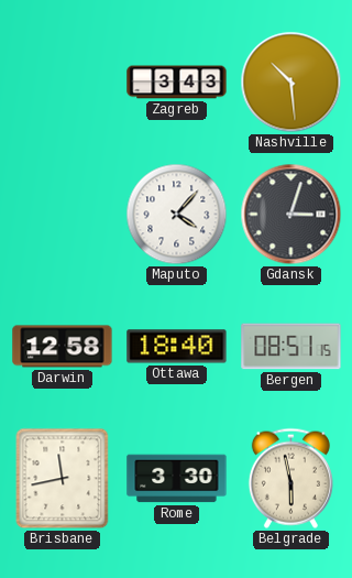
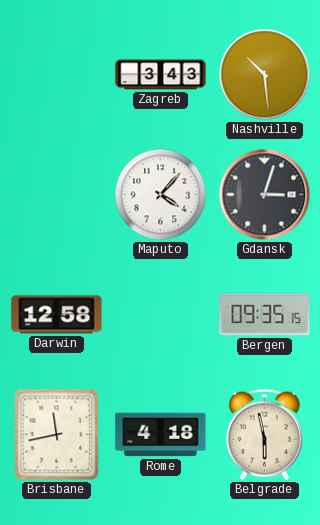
Ottawa: 18:40 -> none (177, 347)
Bergen: 08:51 -> 09:35 (265, 315)
Rome: 3:30 -> 4:18 (161, 435)
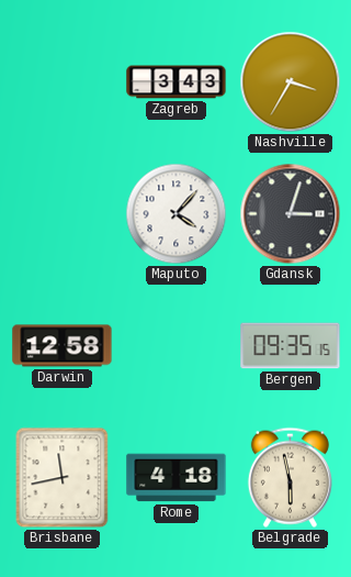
Nashville: 10:29 -> 3:35 (291, 82)
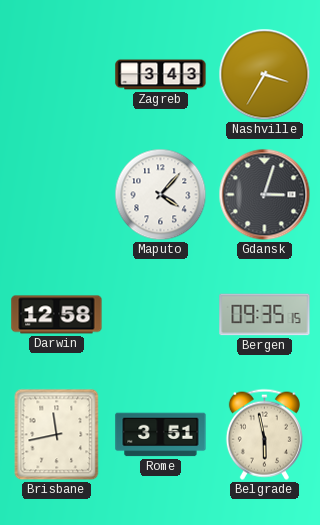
Rome: 4:18 -> 3:51 (161, 435)
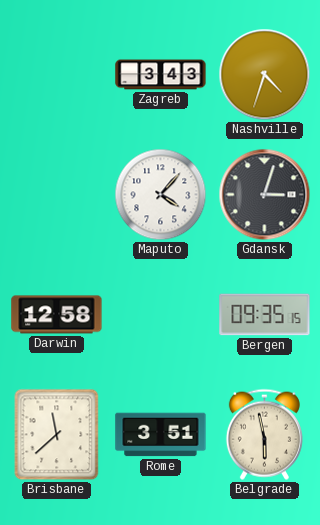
Nashville: 3:35 -> 4:33 (265, 75)
Brisbane: 11:43 -> 11:38 (57, 435)
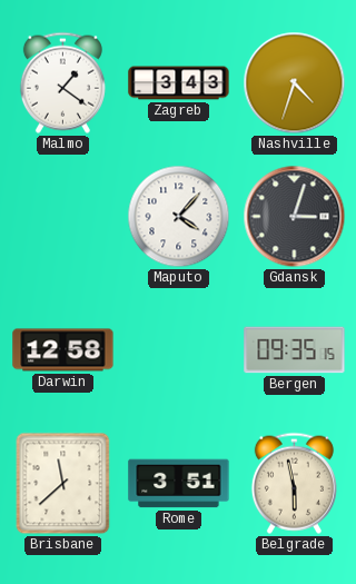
Malmo: none -> 1:21 (62, 82)
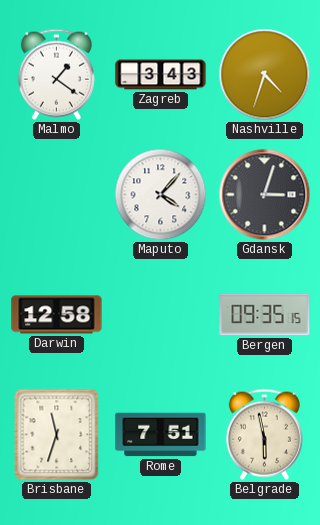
Brisbane: 11:38 -> 11:33 (57, 435)
Rome: 3:51 -> 7:51 (161, 435)
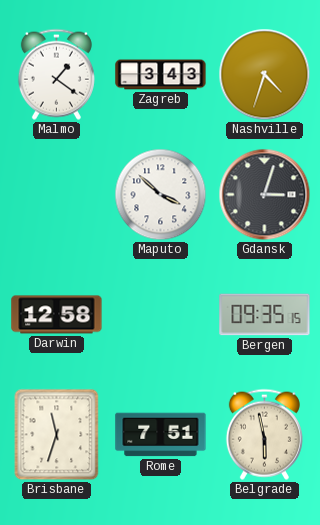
Maputo: 4:07 -> 3:52 (161, 195)
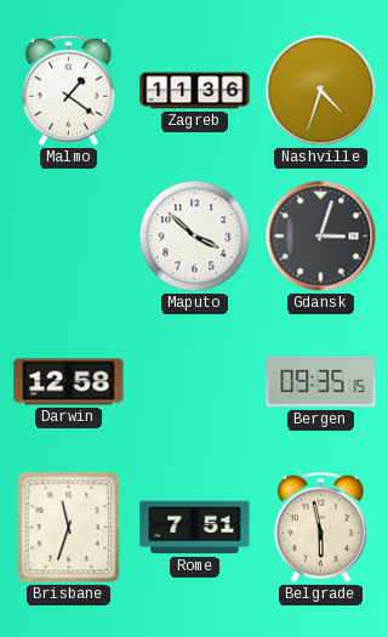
Zagreb: 3:43 -> 11:36 (195, 91)
